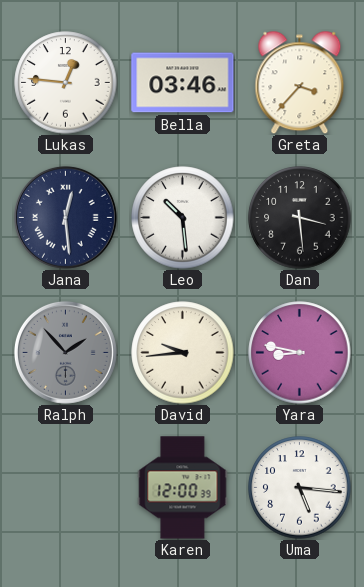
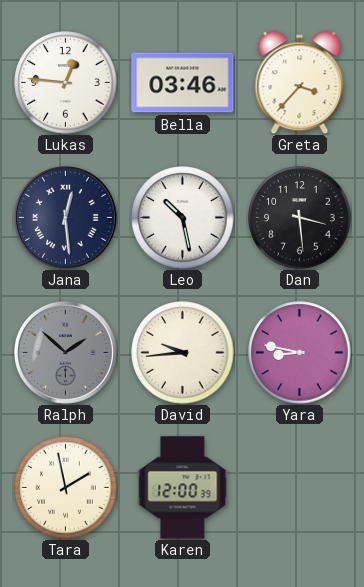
Leo: 10:29 -> 10:28 (183, 218)
Ralph: 1:53 -> 1:52 (65, 352)
Tara: none -> 1:58 (66, 488)
Uma: 5:16 -> none (300, 488)
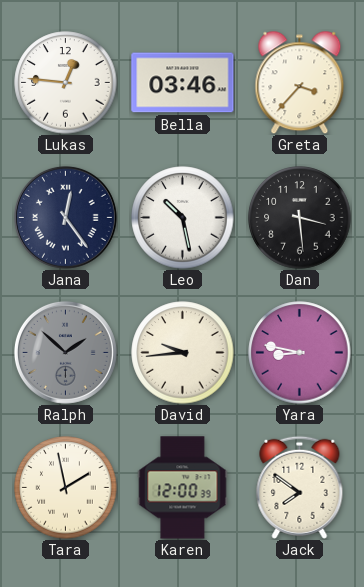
Jana: 12:29 -> 12:24 (65, 217)
Jack: none -> 7:51 (300, 487)
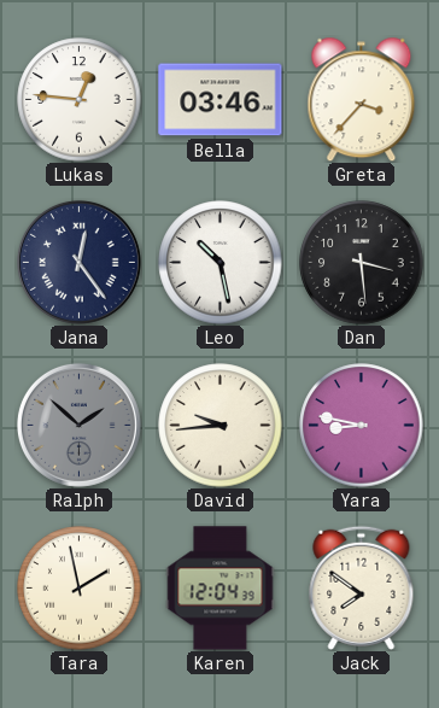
Karen: 12:00 -> 12:04 (221, 589)
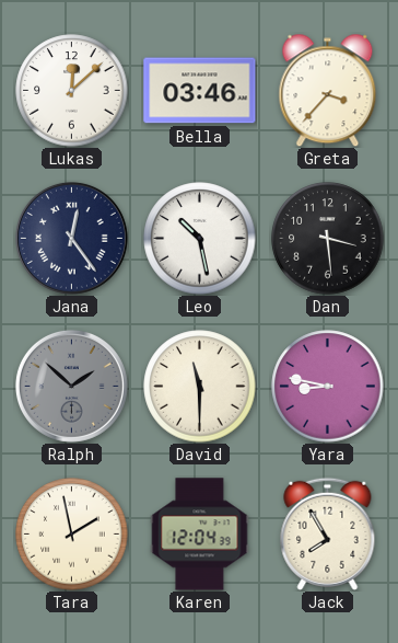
Lukas: 12:46 -> 12:08 (72, 91)
David: 9:44 -> 11:30 (200, 387)
Jack: 7:51 -> 7:55 (328, 533)
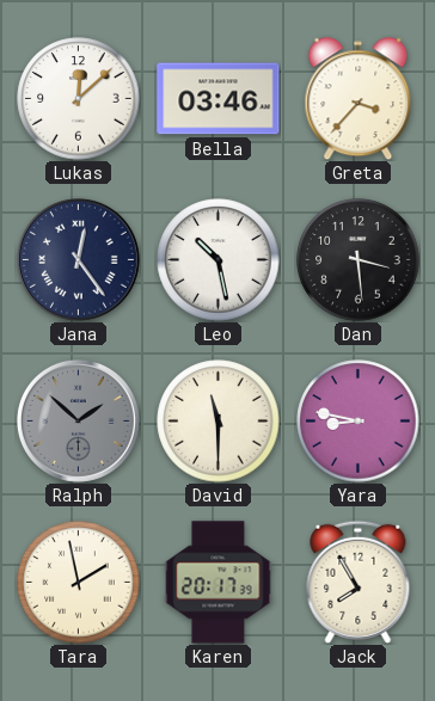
Karen: 12:04 -> 20:17 (219, 583)
